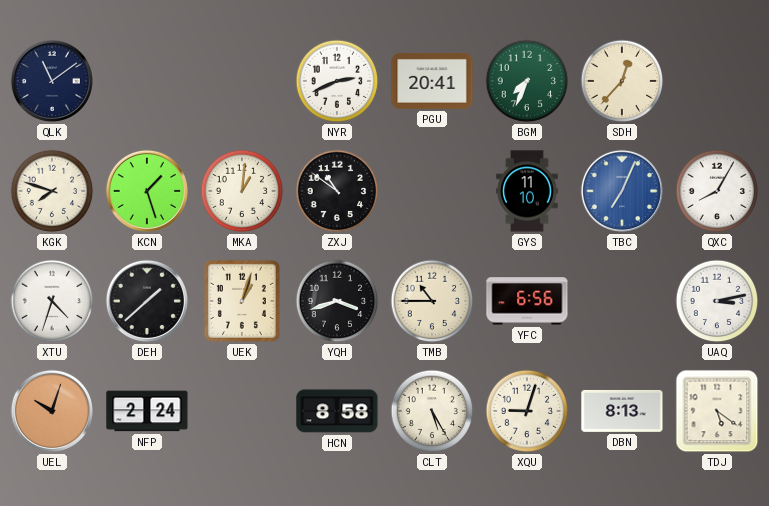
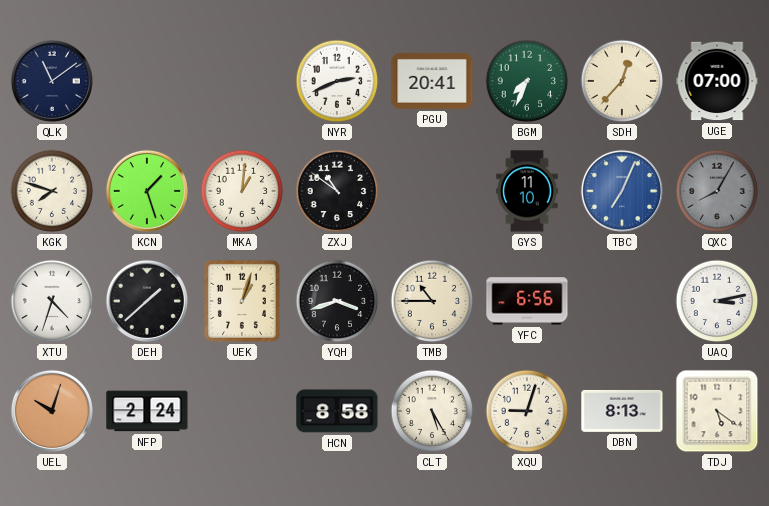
UGE: none -> 07:00 (717, 81)
QXC dial: white -> grey (717, 191)
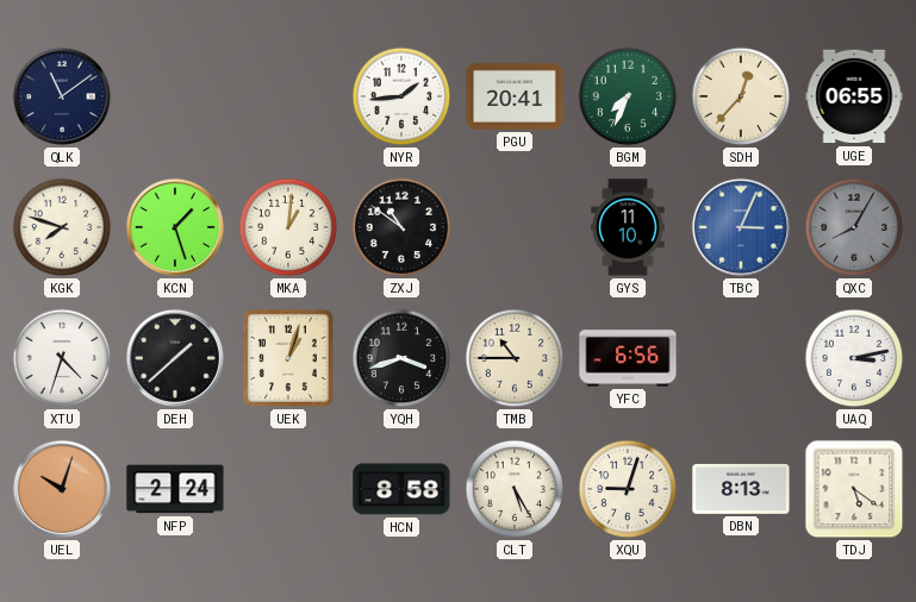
NYR: 2:41 -> 1:44 (401, 96)
UGE: 07:00 -> 06:55 (854, 96)
TBC: 7:04 -> 3:04 (741, 227)
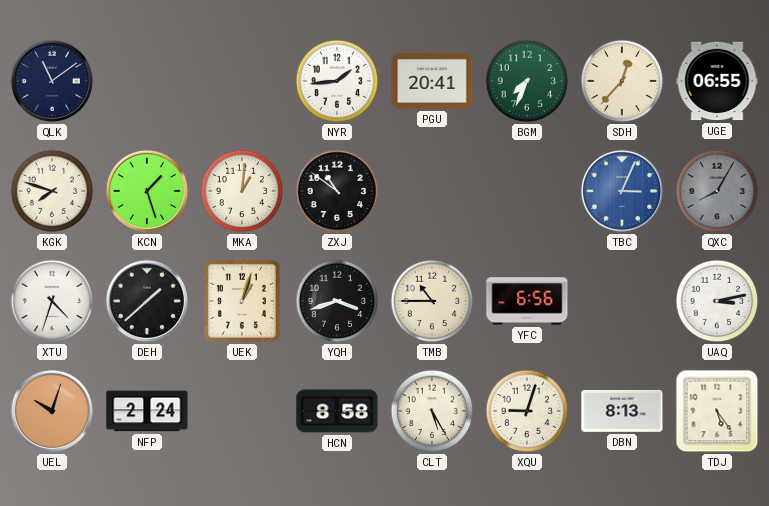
GYS: 11:10 -> none (628, 227)
TDJ: 5:21 -> 5:24 (717, 411)
